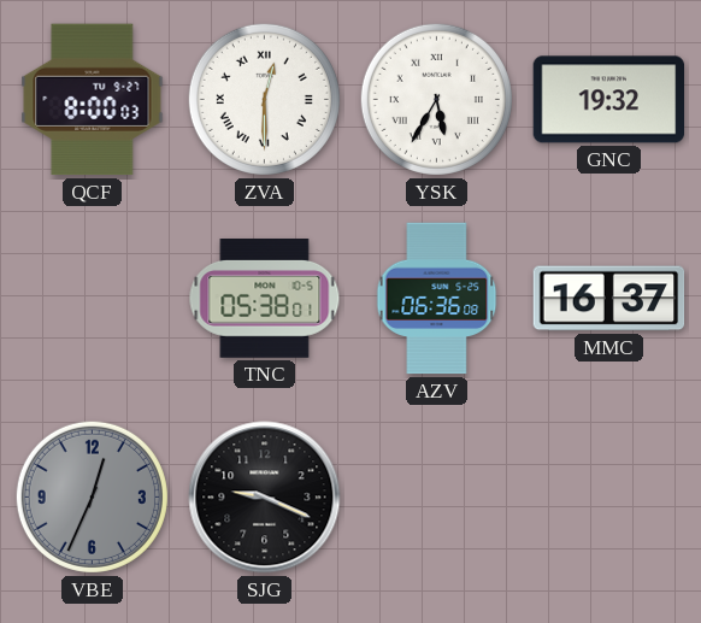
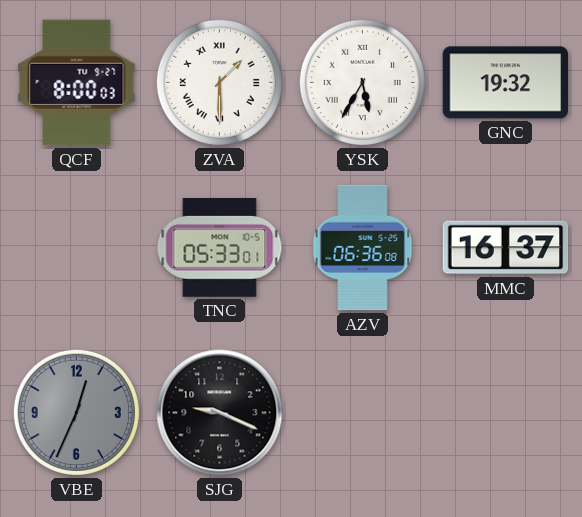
ZVA: 12:30 -> 1:30 (219, 82)
TNC: 05:38 -> 05:33 (220, 248)
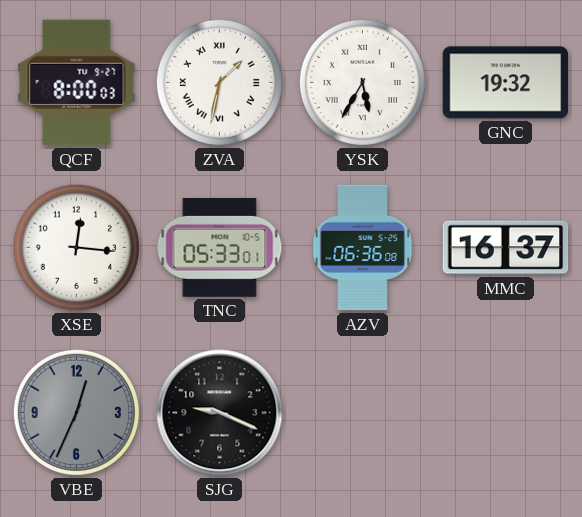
ZVA: 1:30 -> 1:32 (219, 82)
XSE: none -> 12:16 (76, 247)
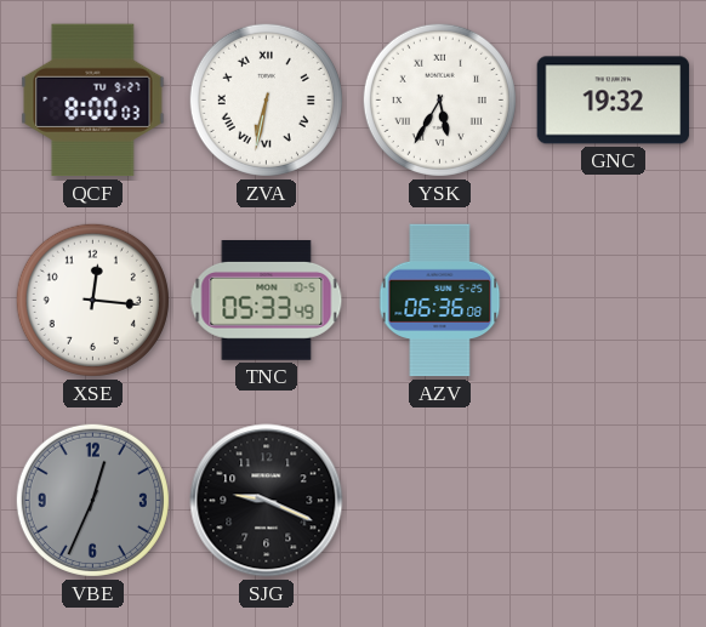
ZVA: 1:32 -> 6:32 (266, 99)
TNC: 05:33:01 -> 05:33:49 (267, 301)
MMC: 16:37 -> none (506, 248)
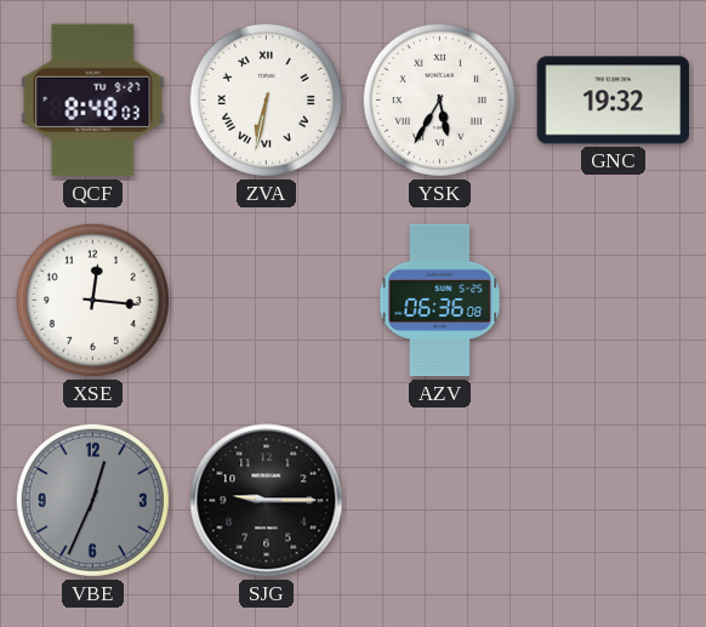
QCF: 8:00 -> 8:48 (93, 101)
TNC: 05:33 -> none (267, 301)
SJG: 9:19 -> 9:15 (267, 501)
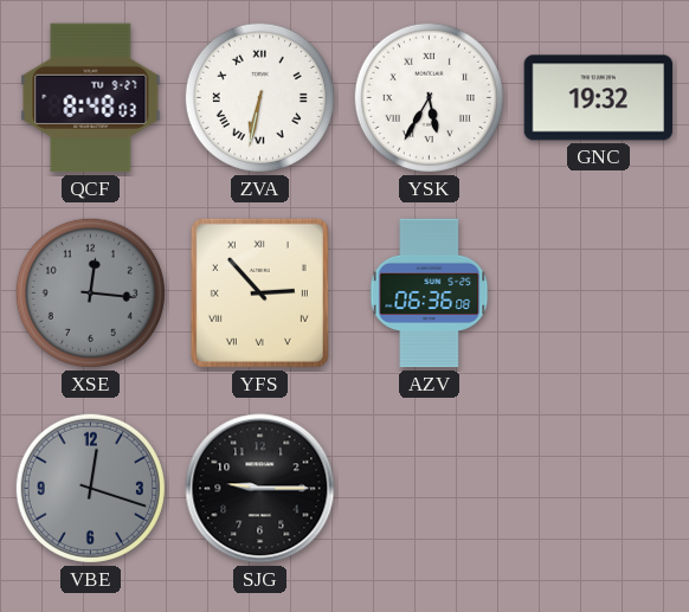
XSE dial: white -> grey (90, 292)
YFS: none -> 2:53 (259, 292)
VBE: 12:34 -> 12:18 (90, 488)
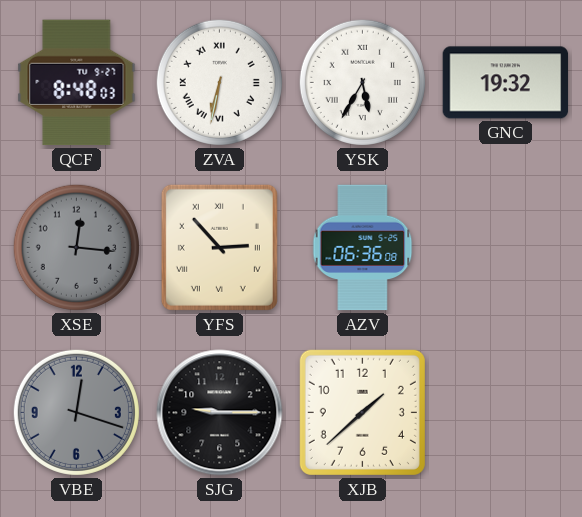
XJB: none -> 1:38 (362, 412)
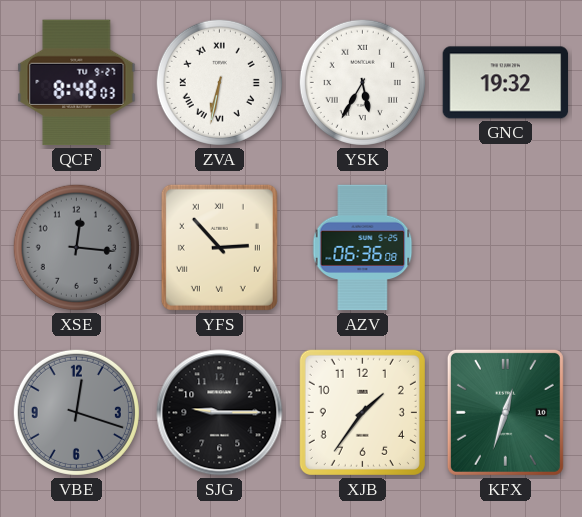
XJB: 1:38 -> 1:36 (362, 412)
KFX: none -> 12:33 (505, 412)
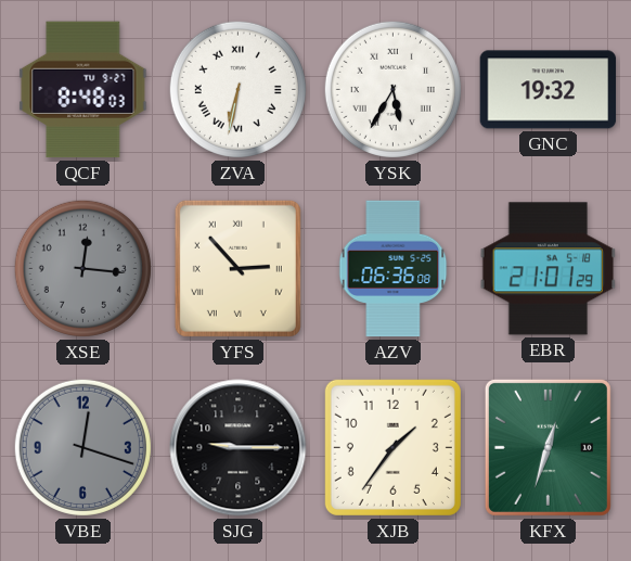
EBR: none -> 21:01 (549, 269)
